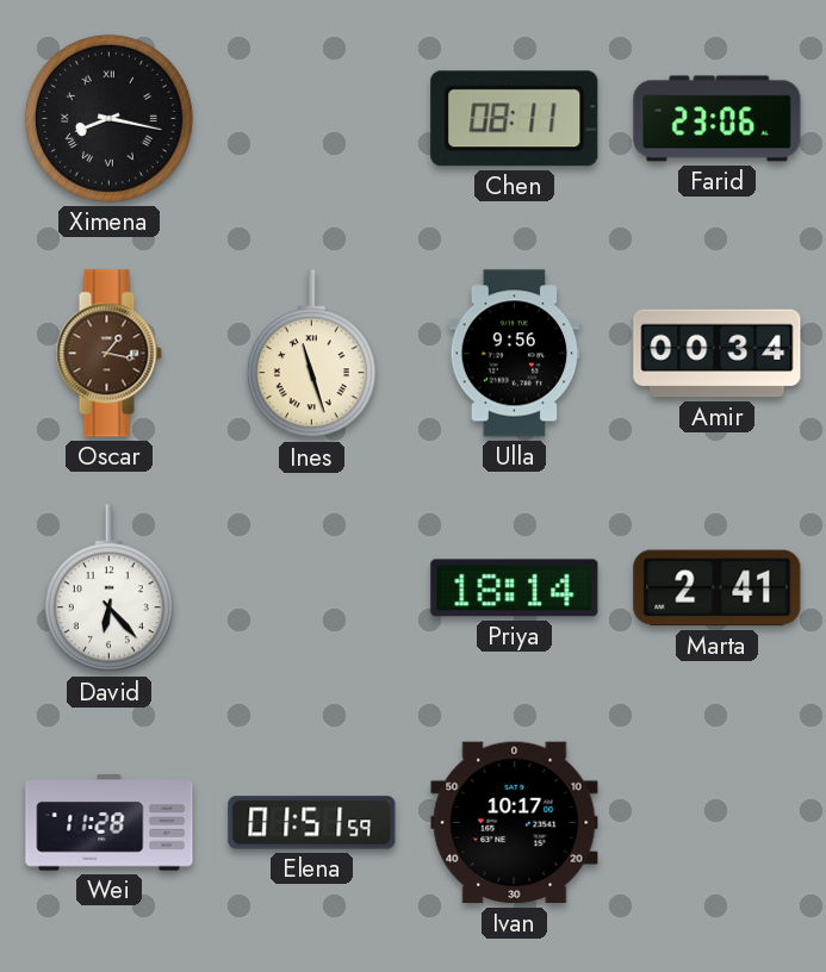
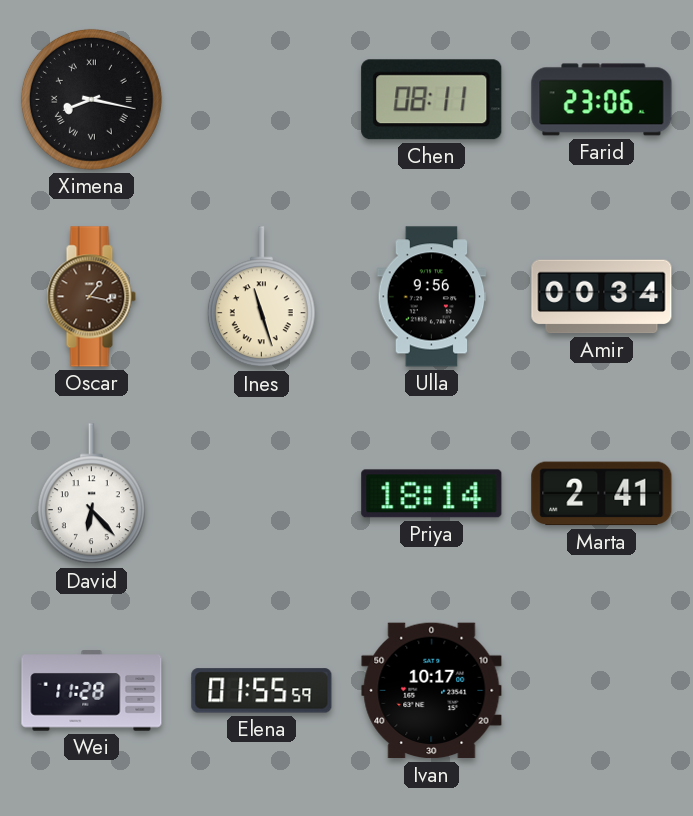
Elena: 01:51 -> 01:55 (262, 691)
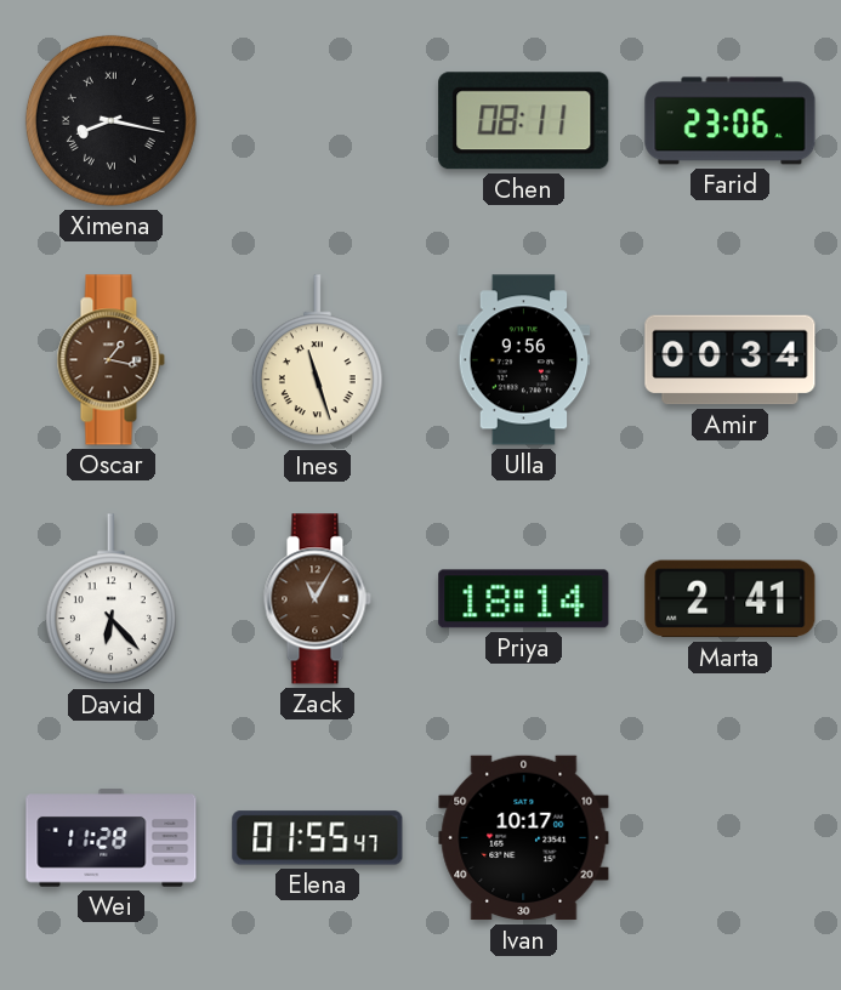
Zack: none -> 11:05 (317, 599)
Elena: 01:55:59 -> 01:55:47 (318, 838)
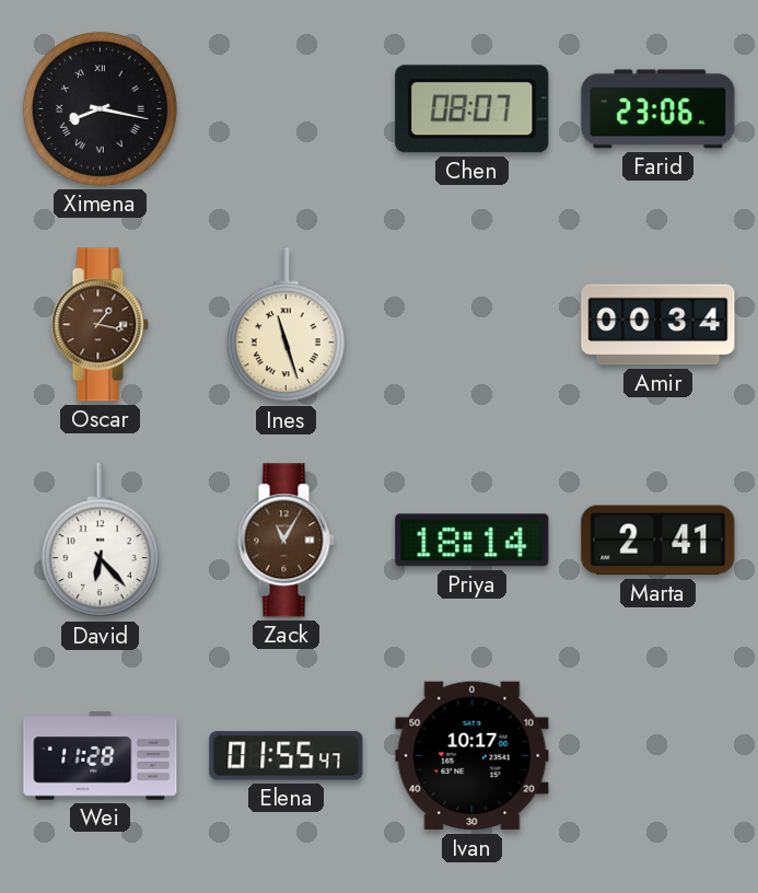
Chen: 08:11 -> 08:07 (473, 109)
Ulla: 9:56 -> none (524, 360)
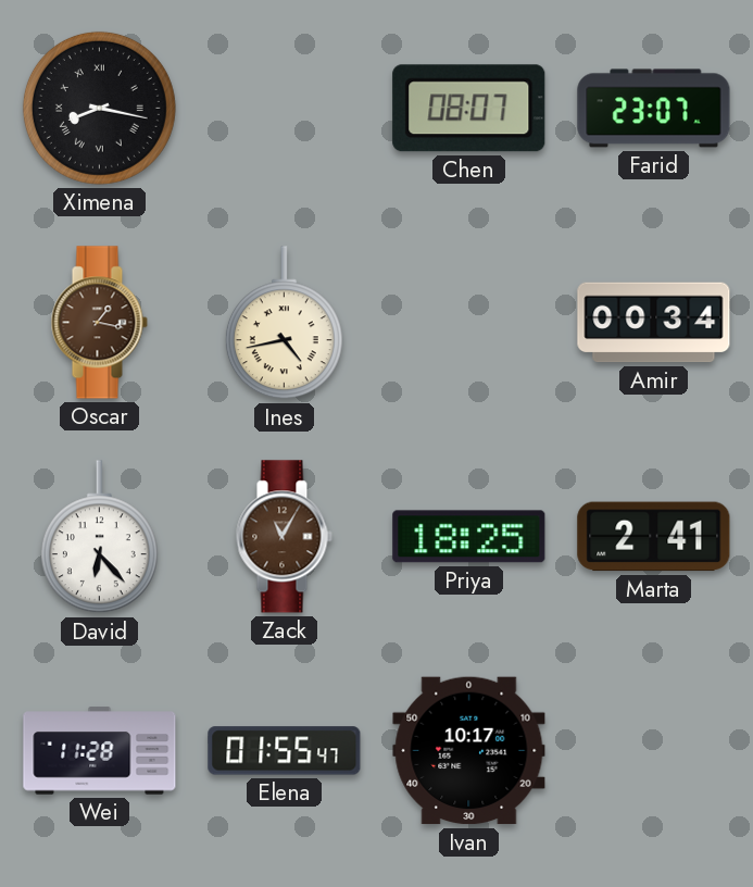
Farid: 23:06 -> 23:07 (654, 109)
Ines: 11:27 -> 4:43 (284, 323)
Priya: 18:14 -> 18:25 (469, 537)
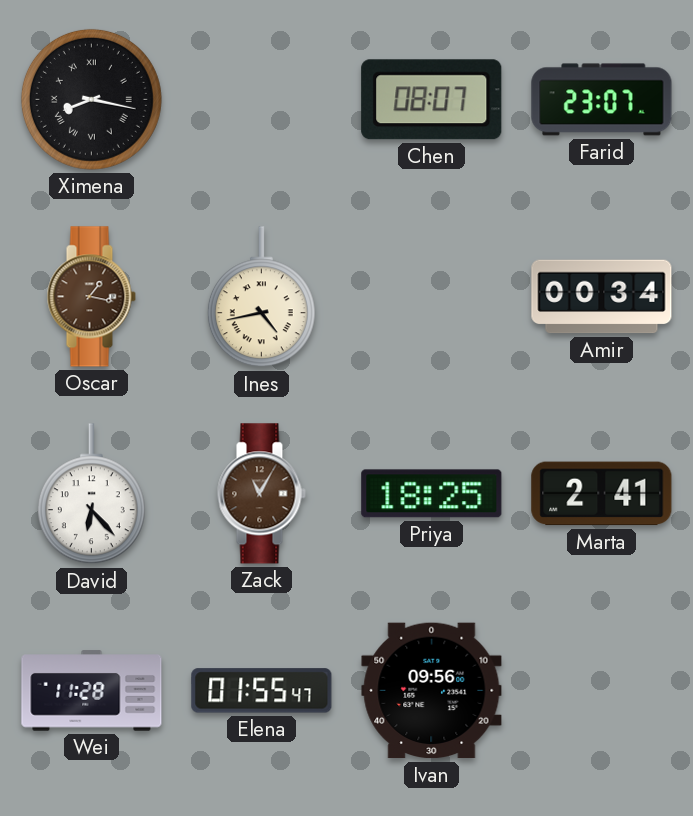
Ivan: 10:17 -> 09:56 (432, 691)
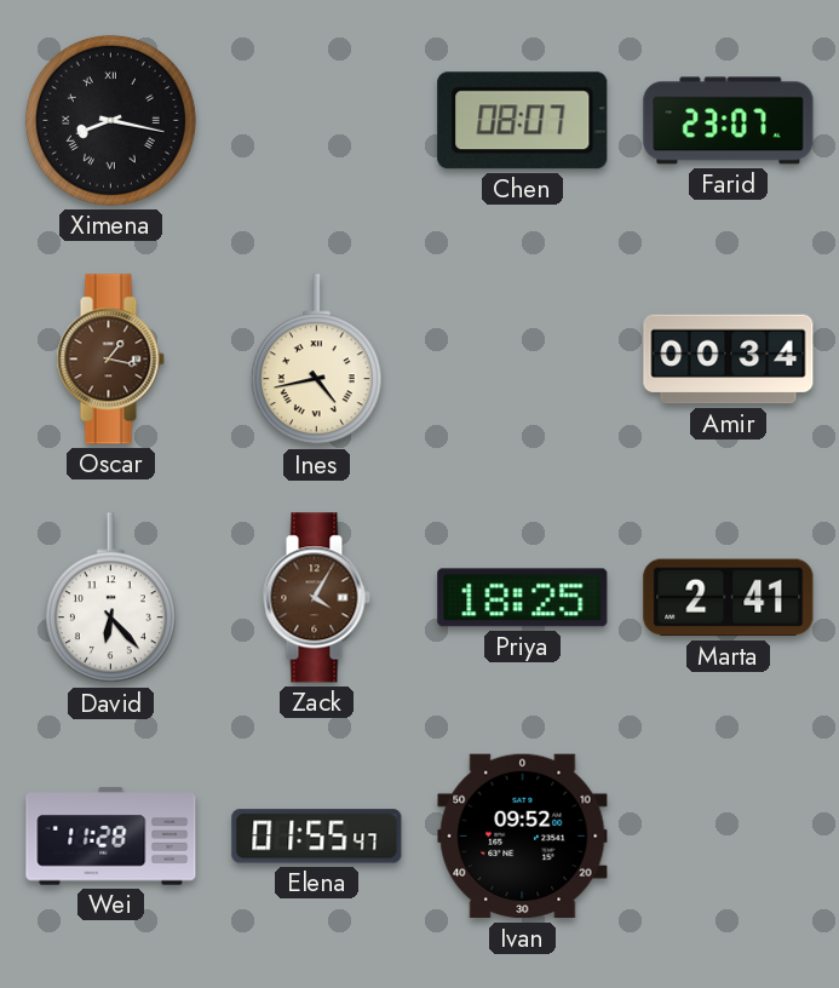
Zack: 11:05 -> 4:05 (316, 598)
Ivan: 09:56 -> 09:52 (523, 837)
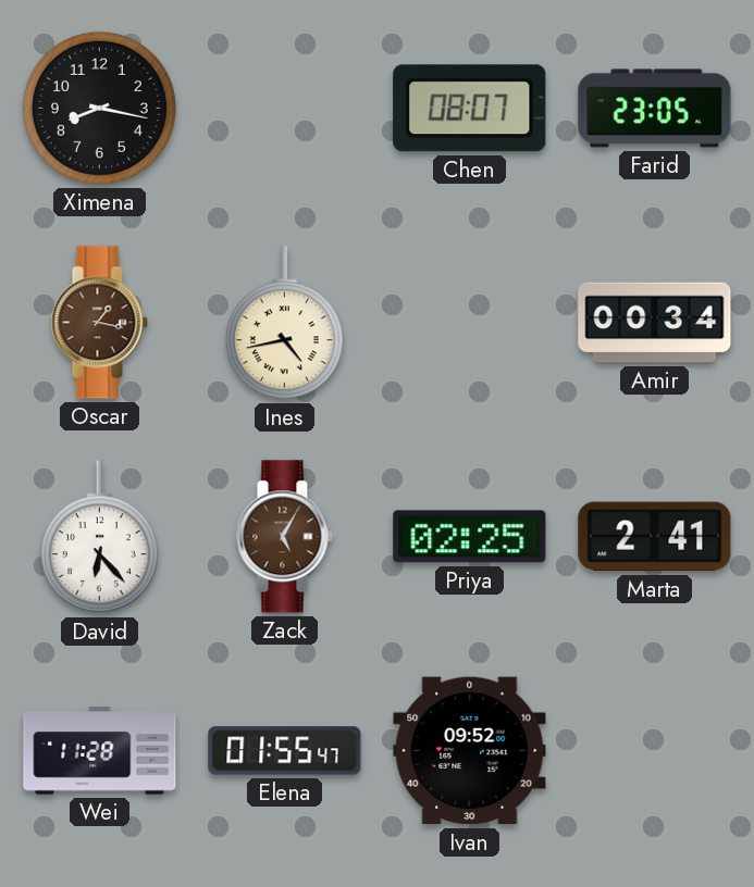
Ximena numerals: Roman -> Arabic (99, 108)
Farid: 23:07 -> 23:05 (655, 109)
Zack: 4:05 -> 5:05 (284, 537)
Priya: 18:25 -> 02:25 (470, 537)
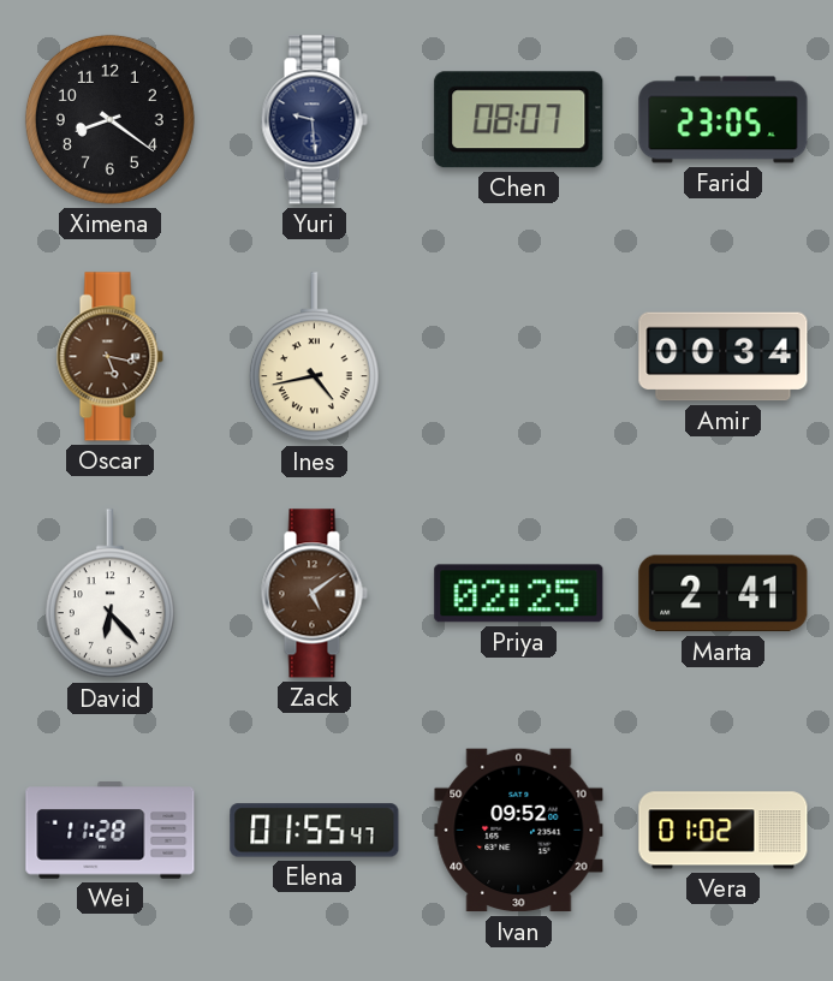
Ximena: 8:17 -> 8:21 (109, 119)
Yuri: none -> 9:29 (314, 120)
Oscar: 1:17 -> 5:17 (109, 357)
Zack: 5:05 -> 5:09 (314, 594)
Vera: none -> 01:02 (724, 831)
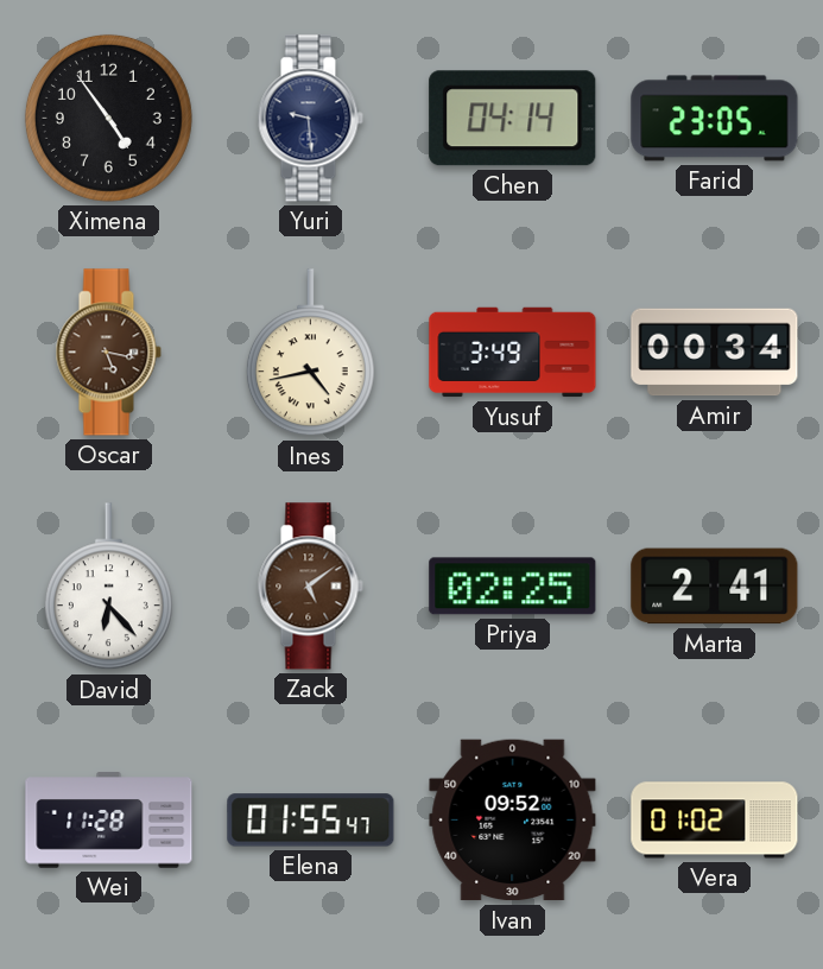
Ximena: 8:21 -> 4:54 (108, 118)
Chen: 08:07 -> 04:14 (513, 119)
Yusuf: none -> 3:49 (513, 353)
